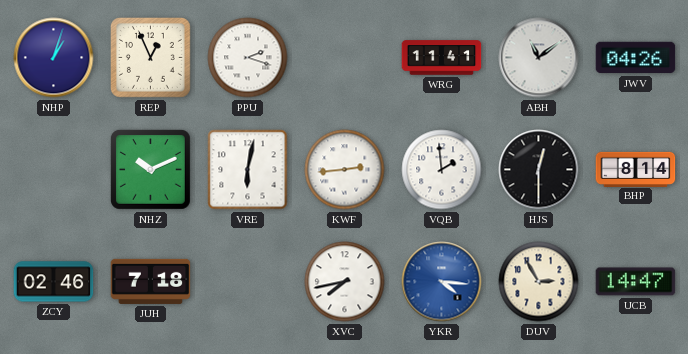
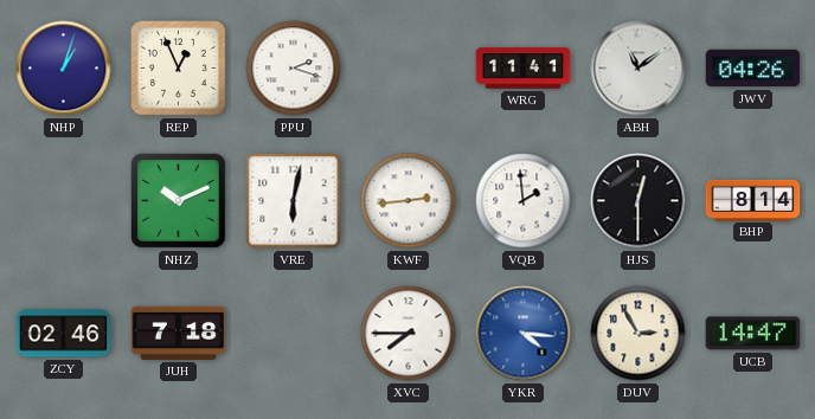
XVC: 7:43 -> 7:45 (409, 334)
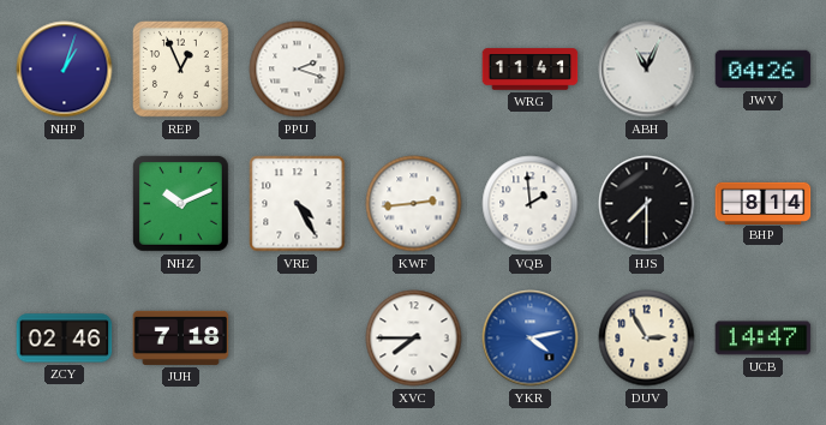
ABH: 11:09 -> 11:04 (647, 70)
VRE: 6:02 -> 4:25 (298, 204)
HJS: 12:30 -> 7:30 (647, 204)
YKR: 4:16 -> 4:13 (531, 339)
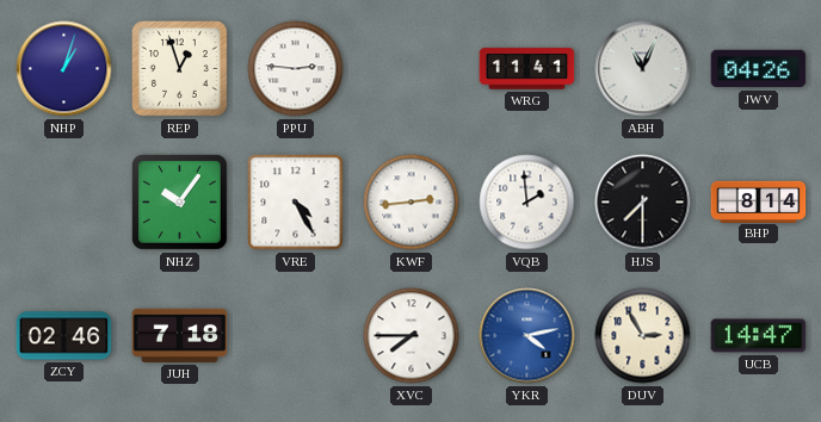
REP: 12:56 -> 12:57 (180, 69)
PPU: 2:18 -> 2:46 (296, 69)
NHZ: 10:11 -> 10:06 (180, 203)
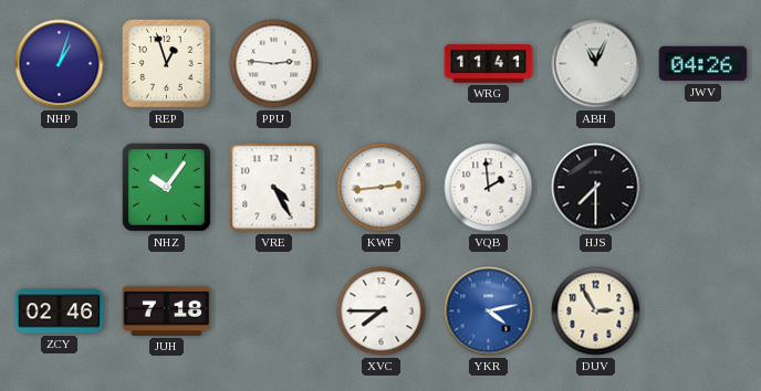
BHP: 8:14 -> none (759, 201)
UCB: 14:47 -> none (759, 336)
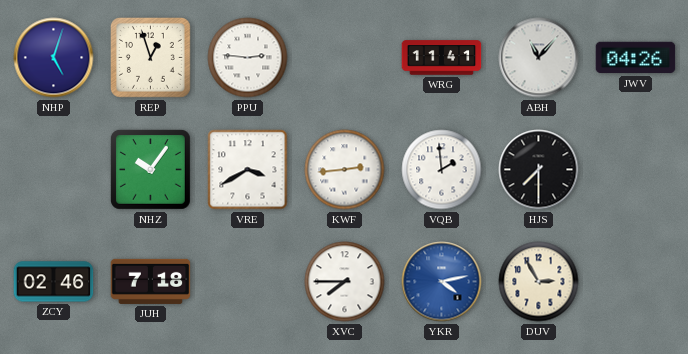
NHP: 1:03 -> 5:03 (54, 58)
ABH: 11:04 -> 11:07 (539, 58)
VRE: 4:25 -> 3:40 (248, 170)
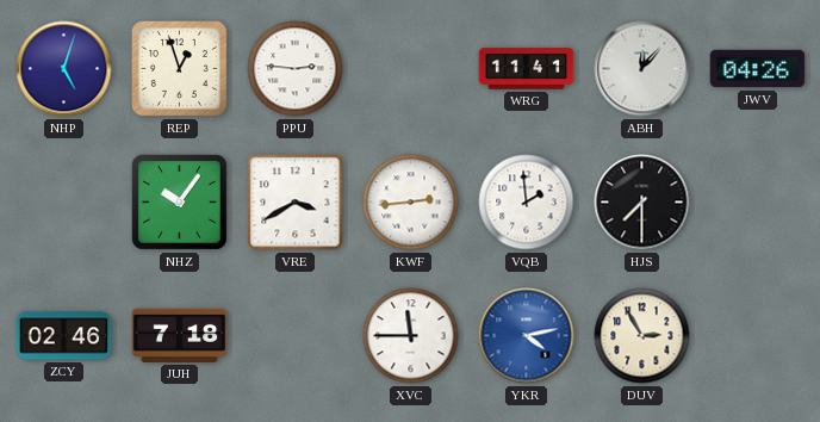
ABH: 11:07 -> 12:07 (642, 69)
XVC: 7:45 -> 11:45 (411, 336)
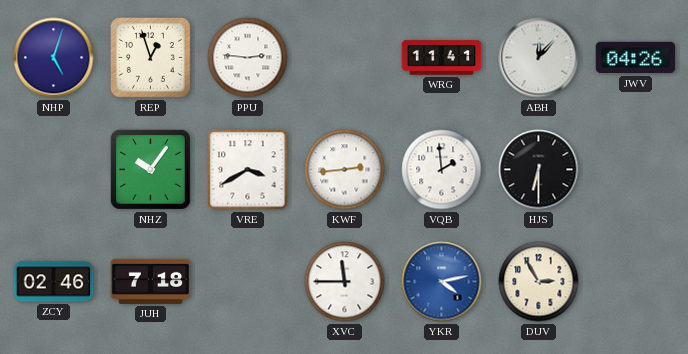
HJS: 7:30 -> 6:30 (539, 170)
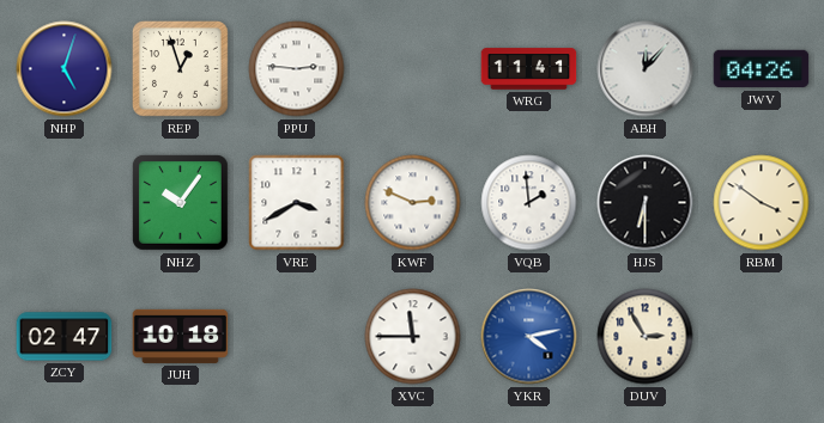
KWF: 2:44 -> 2:49 (413, 203)
RBM: none -> 3:51 (762, 203)
ZCY: 02:46 -> 02:47 (65, 337)
JUH: 7:18 -> 10:18 (181, 336)
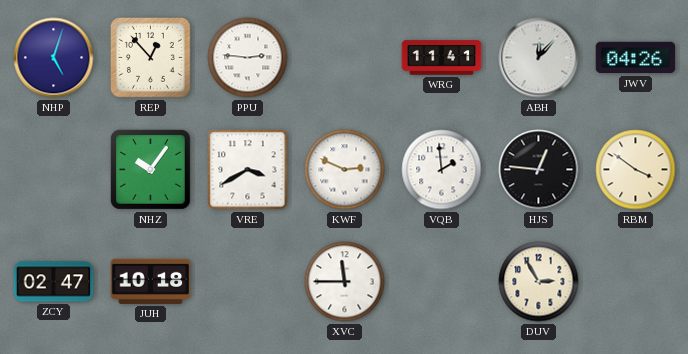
REP: 12:57 -> 12:53 (151, 58)
HJS: 6:30 -> 12:46 (539, 170)
YKR: 4:13 -> none (529, 337)
